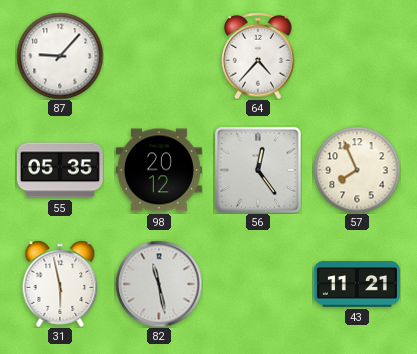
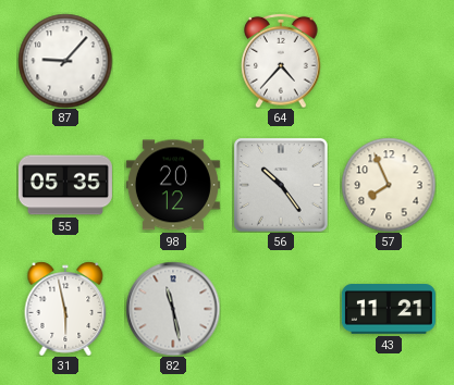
56: 12:24 -> 10:24 (281, 185)
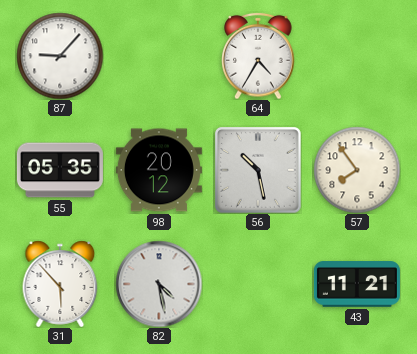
64: 4:37 -> 4:35 (258, 56)
56: 10:24 -> 10:28 (258, 170)
57: 7:56 -> 7:54 (357, 170)
31: 5:58 -> 5:53 (60, 284)
82: 11:28 -> 4:28 (159, 284)
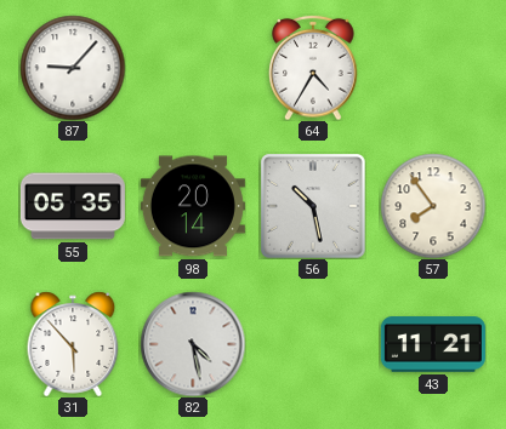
98: 20:12 -> 20:14 (193, 206)
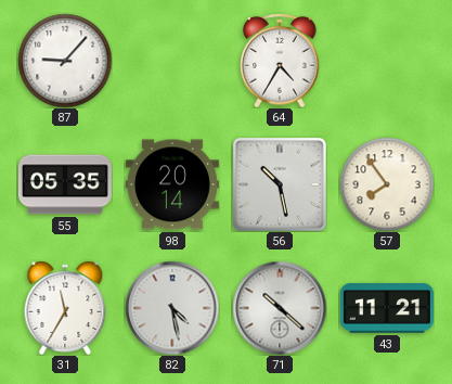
31: 5:53 -> 11:35 (65, 308)
71: none -> 10:22 (280, 308)
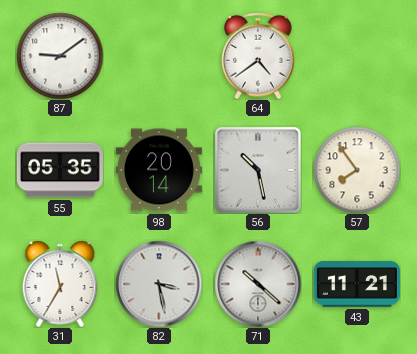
87: 9:07 -> 9:09 (60, 56)
64: 4:35 -> 4:39 (258, 56)
82: 4:28 -> 3:28 (159, 284)
